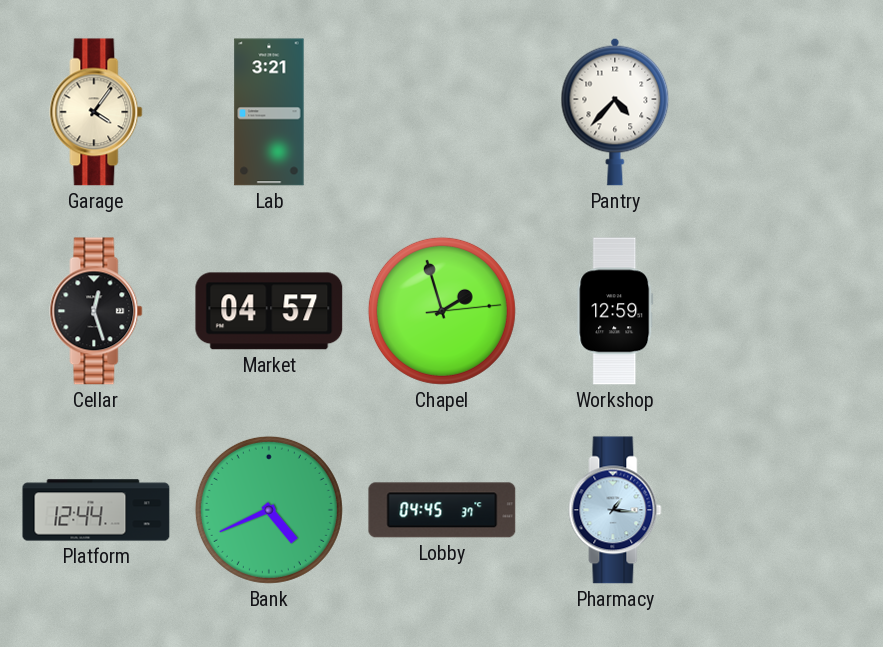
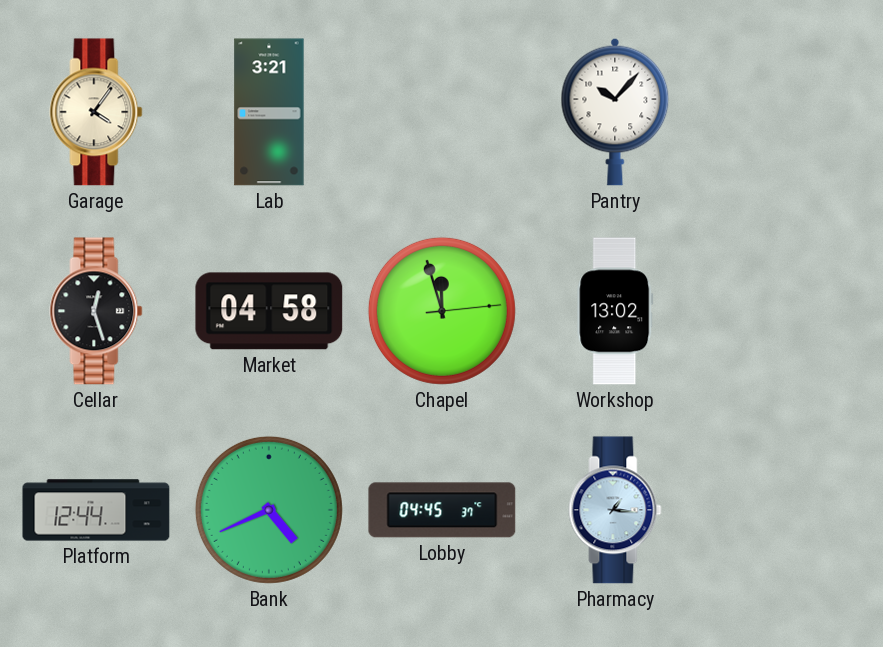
Pantry: 4:37 -> 10:07 (615, 112)
Market: 04:57 -> 04:58 (269, 311)
Chapel: 1:57 -> 11:57 (442, 311)
Workshop: 12:59 -> 13:02 (615, 311)
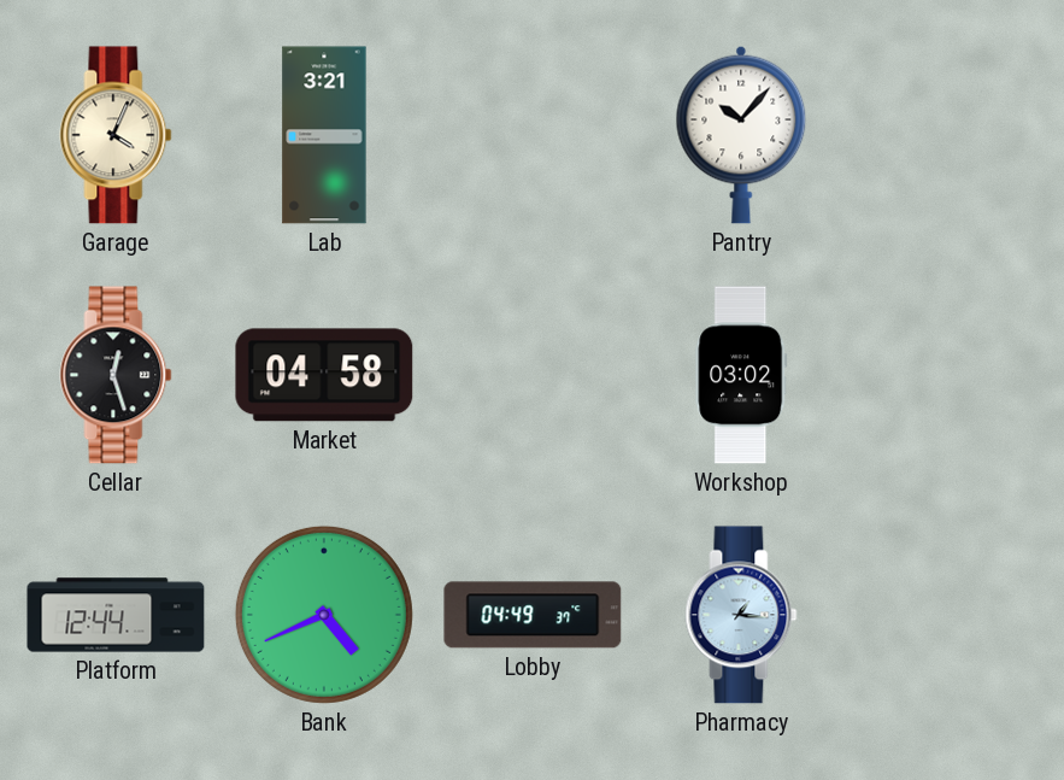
Garage: 4:06 -> 4:04 (116, 135)
Chapel: 11:57 -> none (442, 311)
Workshop: 13:02 -> 03:02 (741, 375)
Lobby: 04:45 -> 04:49 (533, 615)
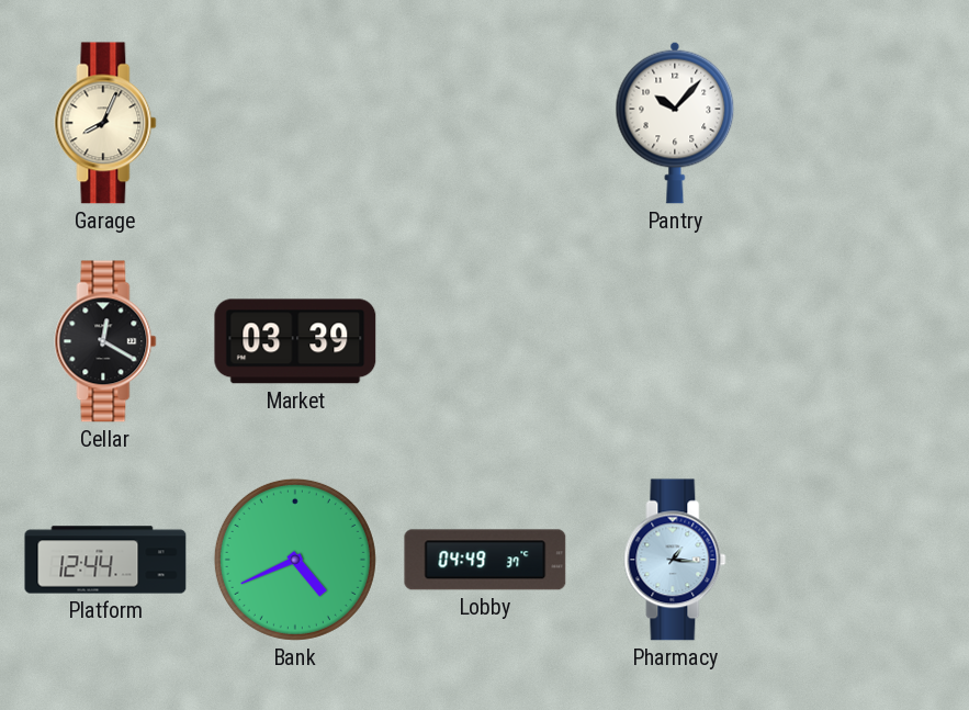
Garage: 4:04 -> 8:04 (105, 123)
Lab: 3:21 -> none (324, 135)
Cellar: 12:27 -> 12:20 (105, 341)
Market: 04:58 -> 03:39 (295, 341)
Workshop: 03:02 -> none (741, 375)
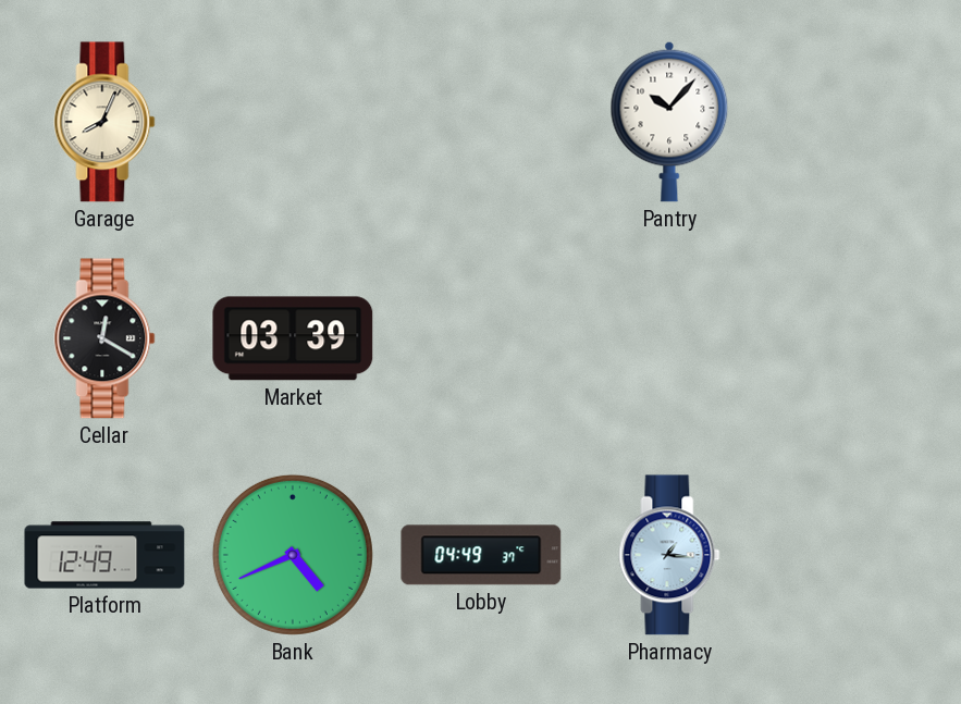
Platform: 12:44 -> 12:49 (104, 555)
